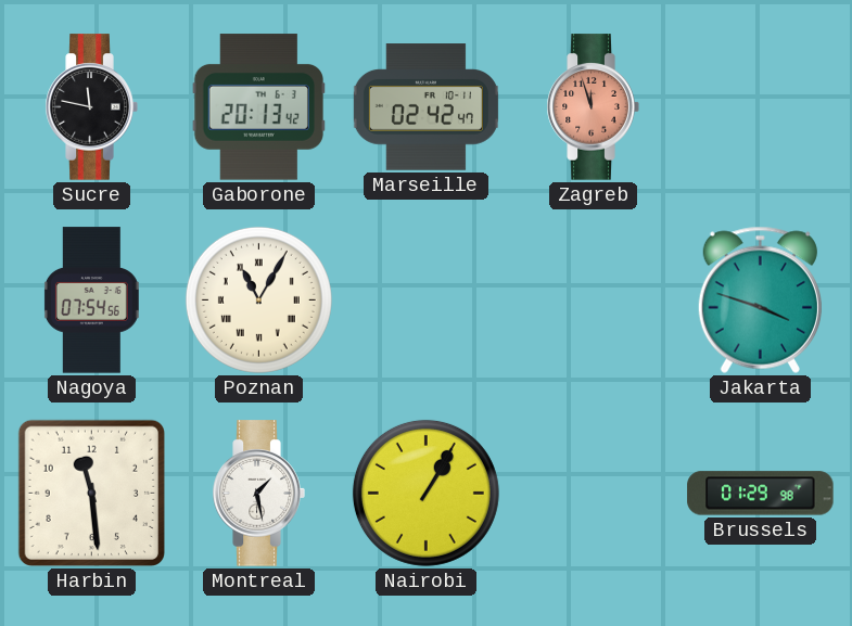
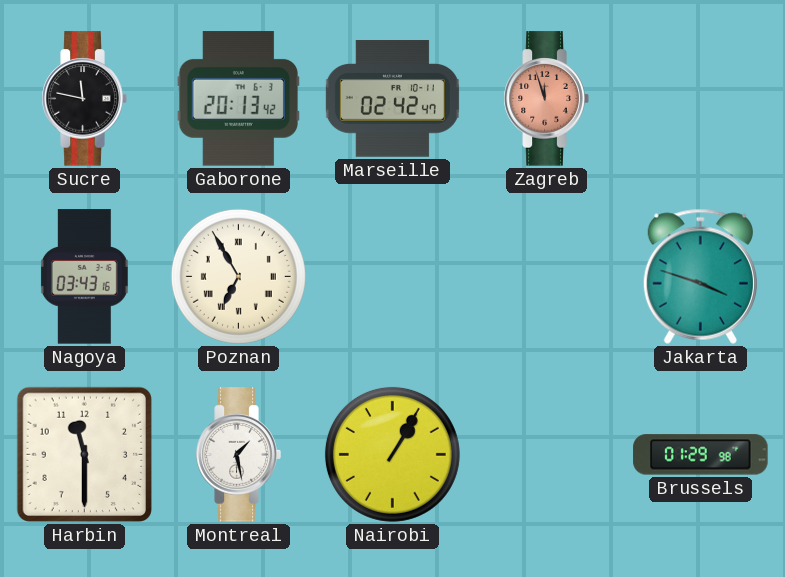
Nagoya: 07:54 -> 03:43 (84, 277)
Poznan: 11:05 -> 6:55 (238, 276)
Harbin: 11:29 -> 11:30 (84, 454)
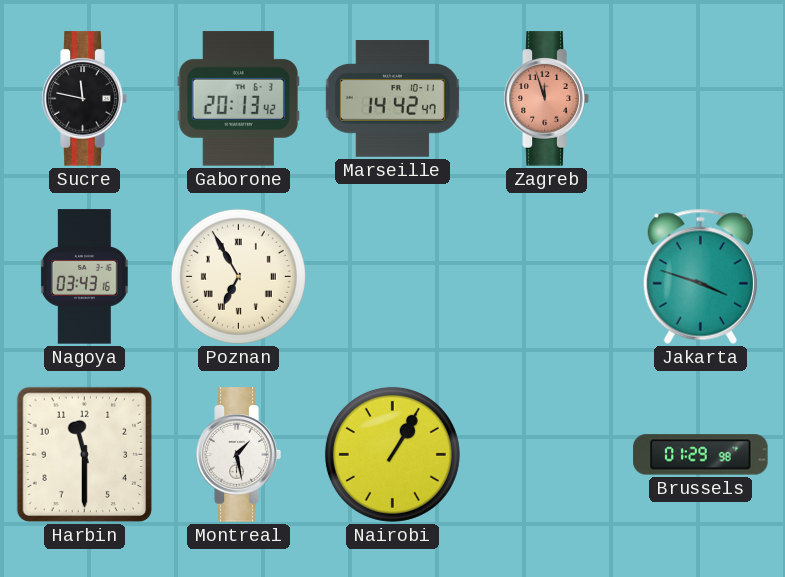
Marseille: 02:42 -> 14:42 (392, 99)
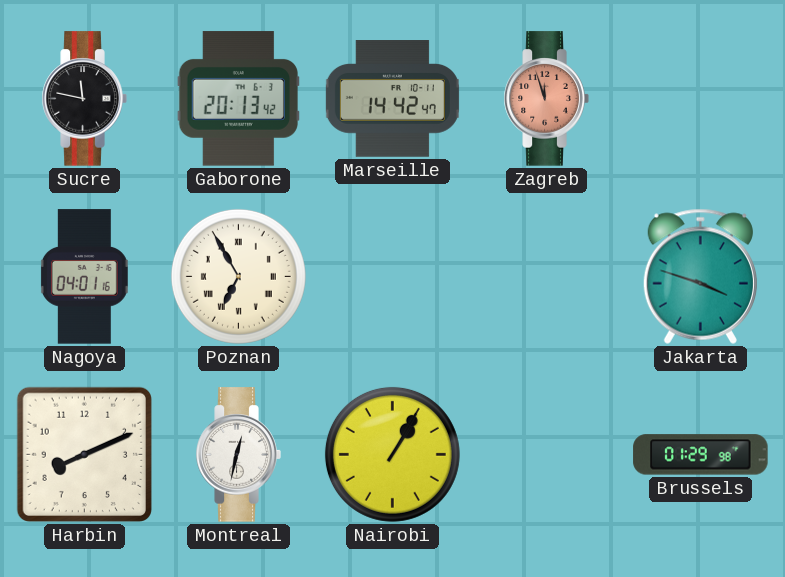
Nagoya: 03:43 -> 04:01 (84, 277)
Harbin: 11:30 -> 8:11 (84, 454)
Montreal: 1:28 -> 12:32 (238, 455)
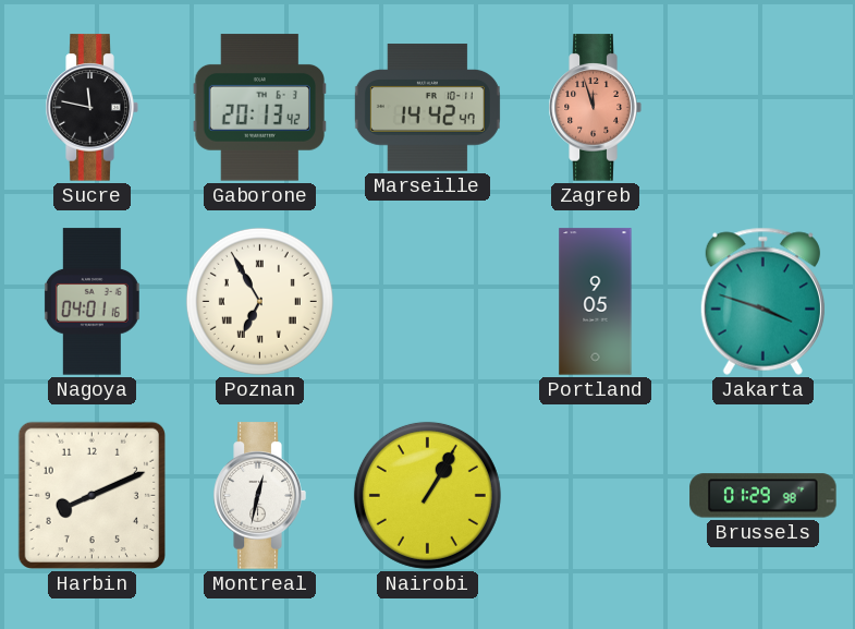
Portland: none -> 9:05 (596, 302)
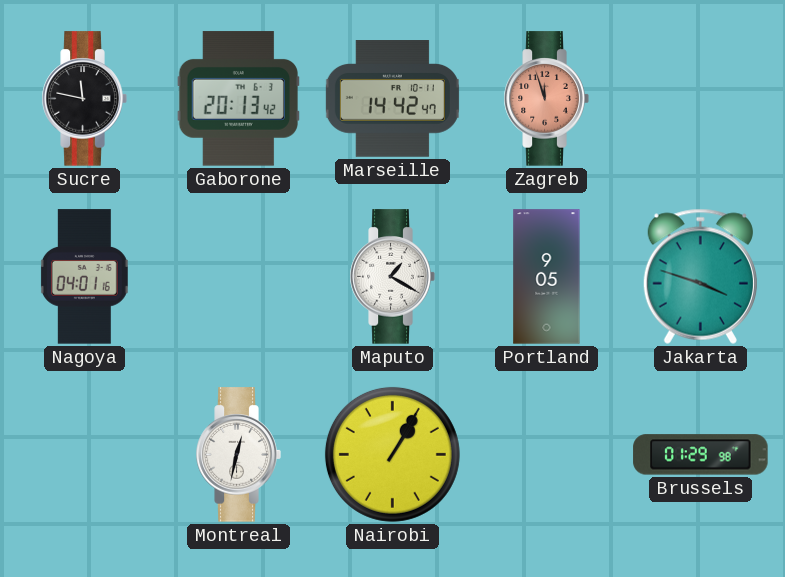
Poznan: 6:55 -> none (259, 301)
Maputo: none -> 1:20 (392, 277)
Harbin: 8:11 -> none (91, 495)
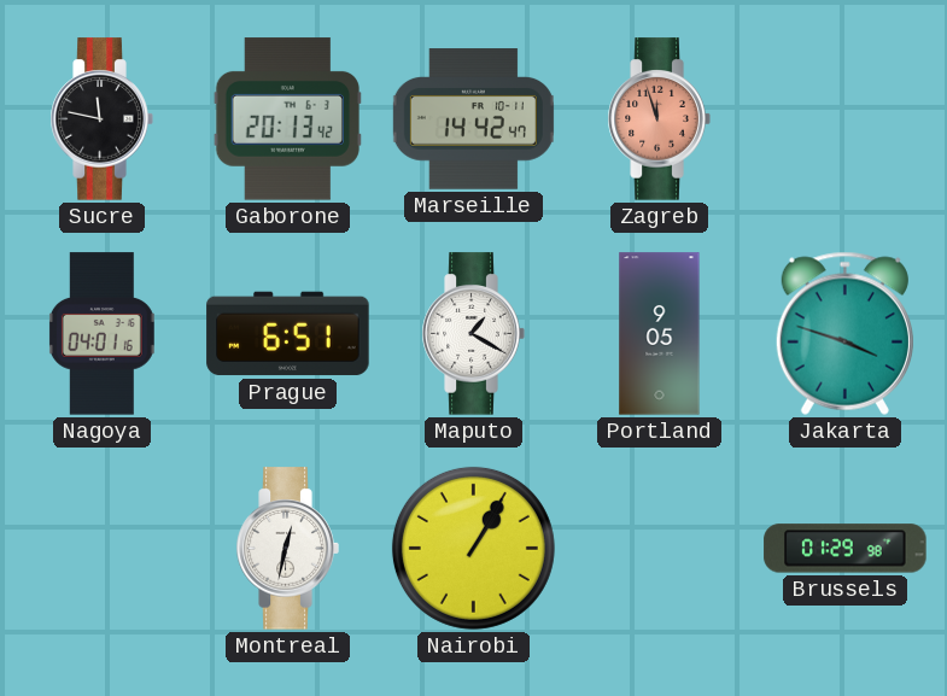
Prague: none -> 6:51 (288, 334)
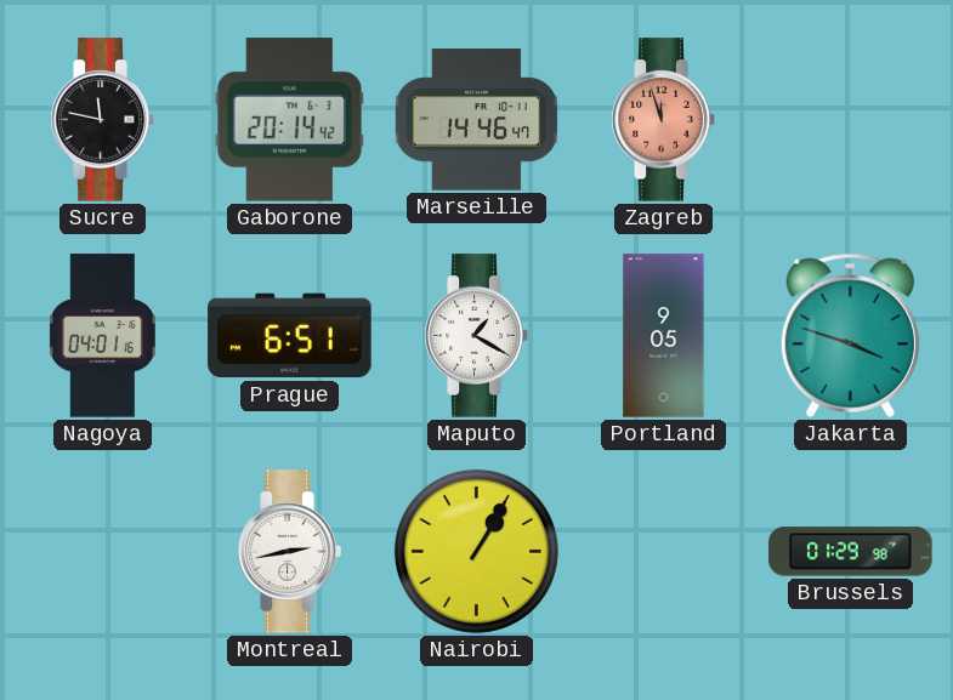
Gaborone: 20:13 -> 20:14 (289, 120)
Marseille: 14:42 -> 14:46 (476, 120)
Montreal: 12:32 -> 2:43 (289, 552)
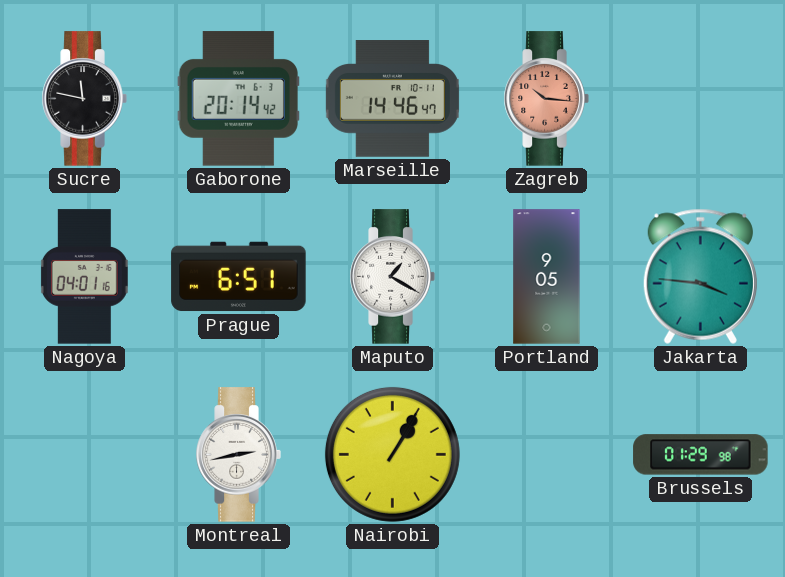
Zagreb: 11:57 -> 10:16 (546, 99)
Jakarta: 3:48 -> 3:46 (700, 276)
